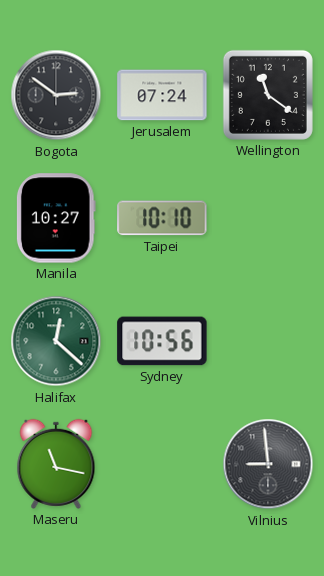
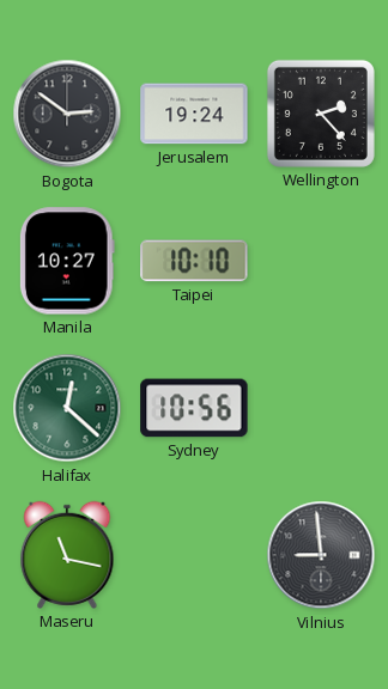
Jerusalem: 07:24 -> 19:24 (194, 114)
Wellington: 11:21 -> 2:23 (321, 114)
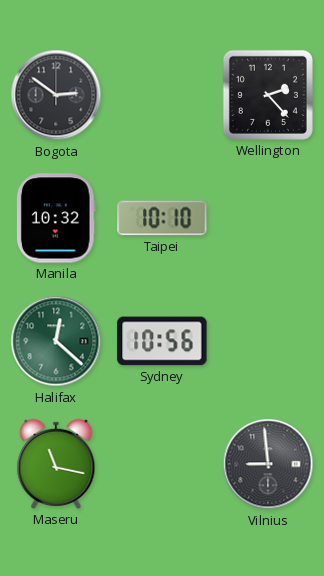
Jerusalem: 19:24 -> none (194, 114)
Manila: 10:27 -> 10:32 (56, 218)
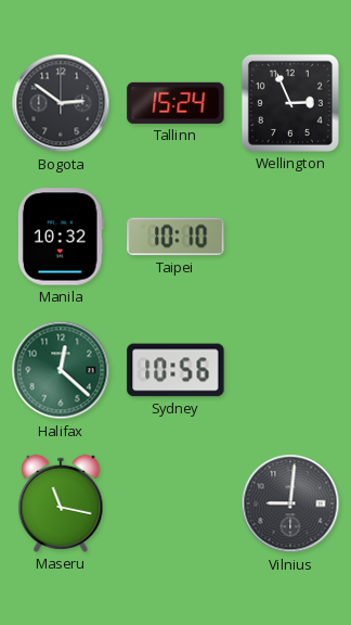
Tallinn: none -> 15:24 (175, 103)
Wellington: 2:23 -> 2:56 (290, 103)
Vilnius: 8:59 -> 9:01 (290, 503)
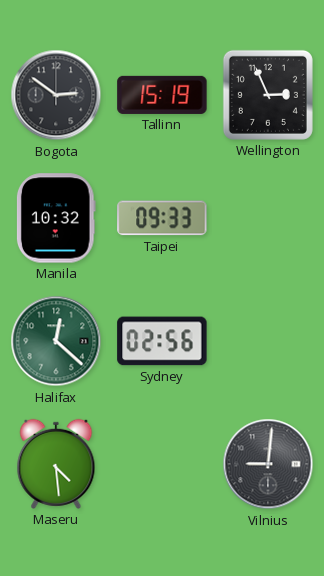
Tallinn: 15:24 -> 15:19 (162, 95)
Taipei: 10:10 -> 09:33 (162, 218)
Sydney: 10:56 -> 02:56 (162, 341)
Maseru: 11:17 -> 4:29 (56, 464)
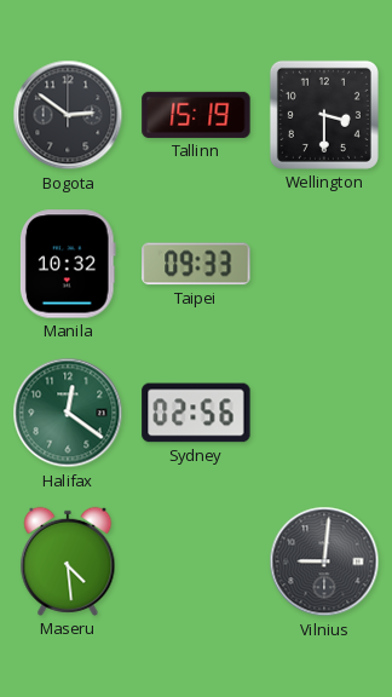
Wellington: 2:56 -> 3:30 (324, 115)
Halifax: 12:22 -> 12:21 (68, 413)
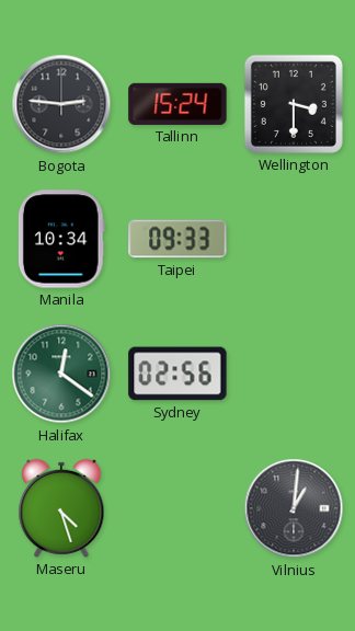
Bogota: 2:51 -> 2:46 (61, 104)
Tallinn: 15:19 -> 15:24 (177, 104)
Manila: 10:32 -> 10:34 (61, 239)
Maseru: 4:29 -> 4:27 (61, 508)
Vilnius: 9:01 -> 1:01 (294, 508)
